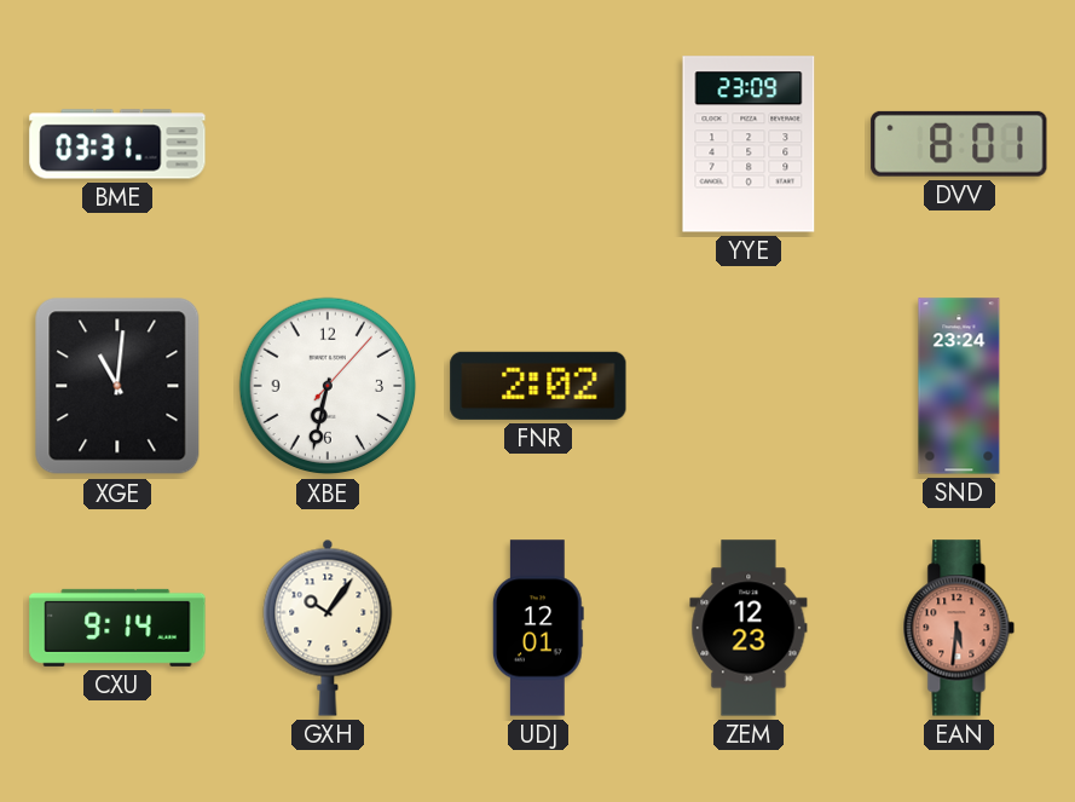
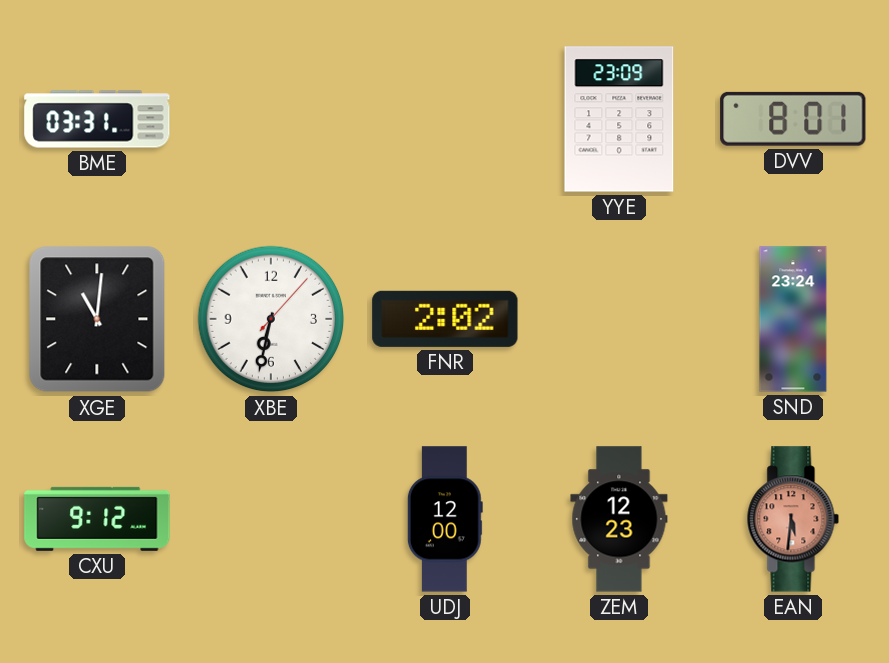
CXU: 9:14 -> 9:12 (97, 519)
GXH: 10:06 -> none (328, 628)
UDJ: 12:01 -> 12:00 (445, 519)
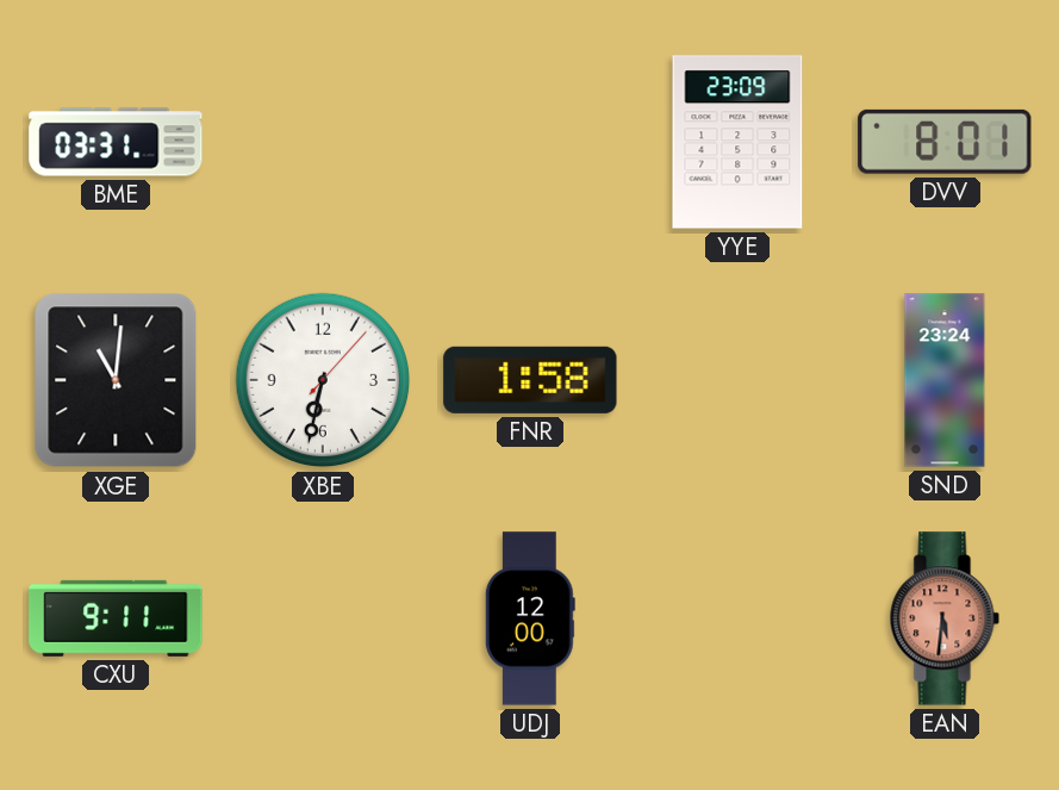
FNR: 2:02 -> 1:58 (530, 380)
CXU: 9:12 -> 9:11 (116, 618)
ZEM: 12:23 -> none (619, 519)
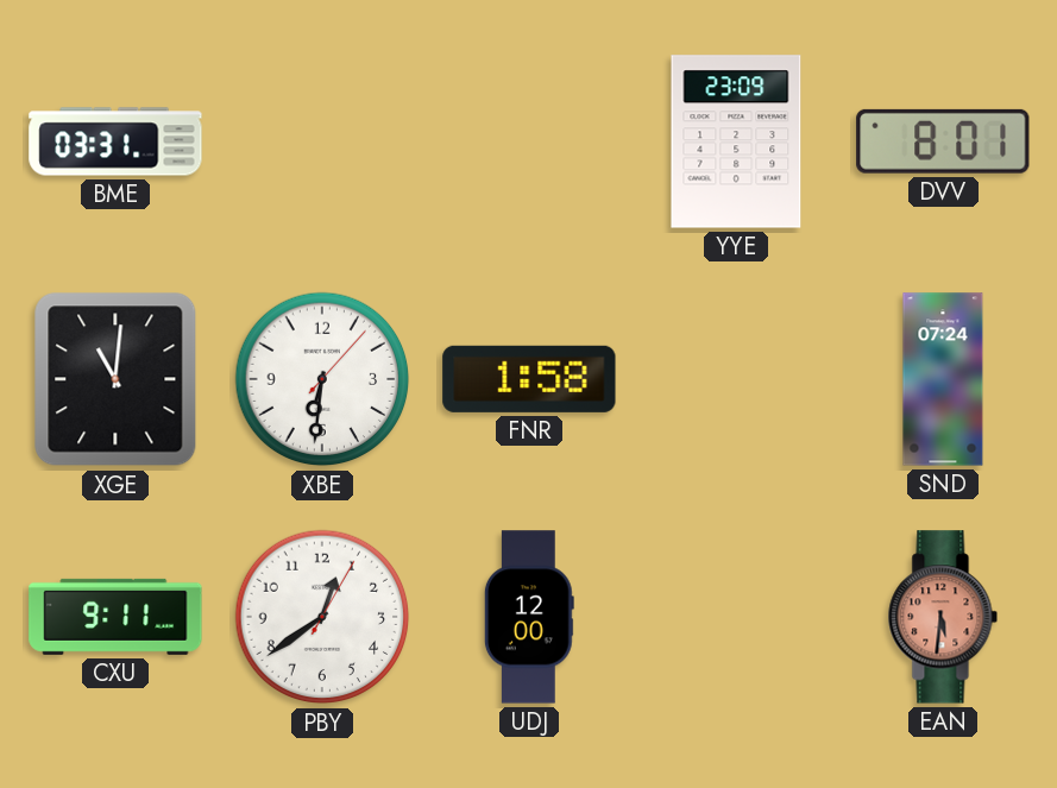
XBE: 6:32 -> 6:31 (322, 379)
SND: 23:24 -> 07:24 (943, 379)
PBY: none -> 12:39 (322, 617)
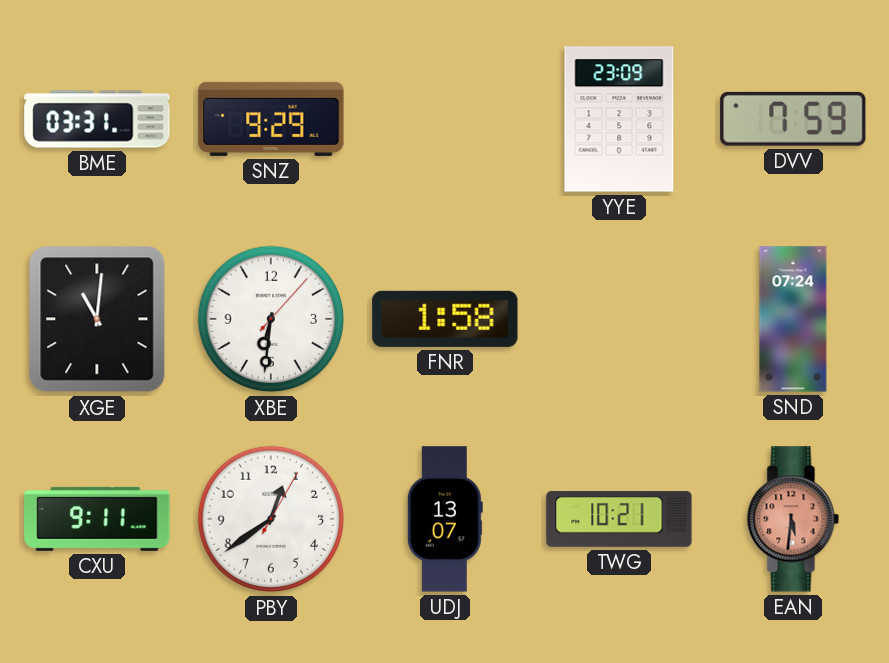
SNZ: none -> 9:29 (271, 119)
DVV: 8:01 -> 7:59 (793, 119)
UDJ: 12:00 -> 13:07 (445, 519)
TWG: none -> 10:21 (619, 519)
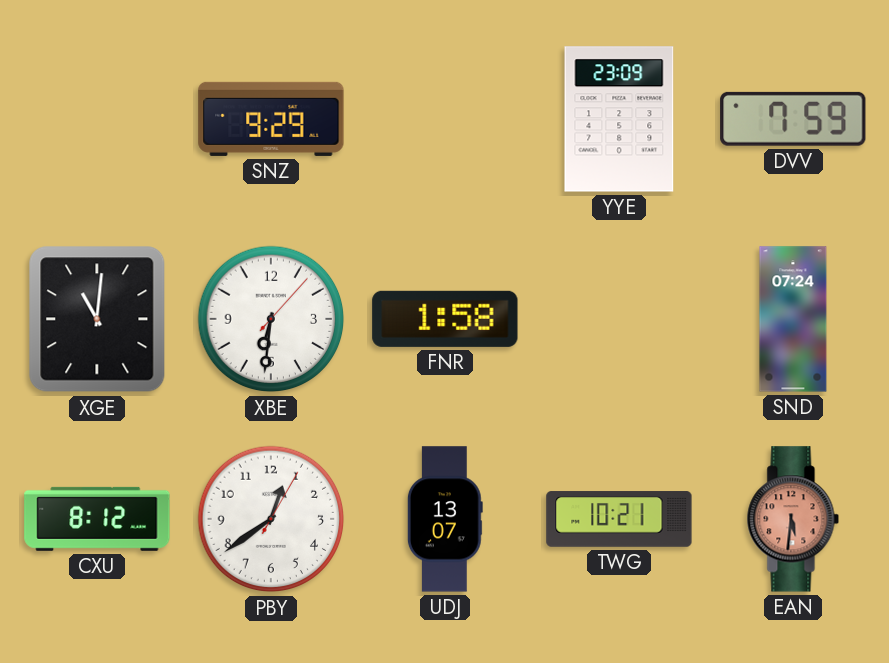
BME: 03:31 -> none (97, 119)
CXU: 9:11 -> 8:12 (97, 519)
